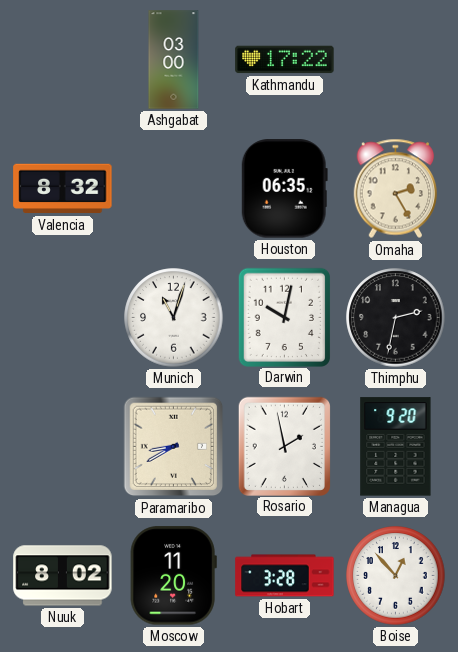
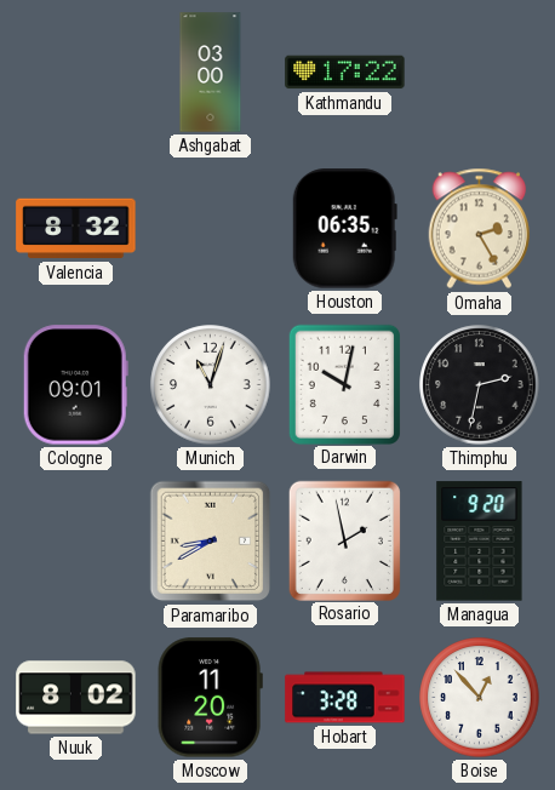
Cologne: none -> 09:01 (75, 385)
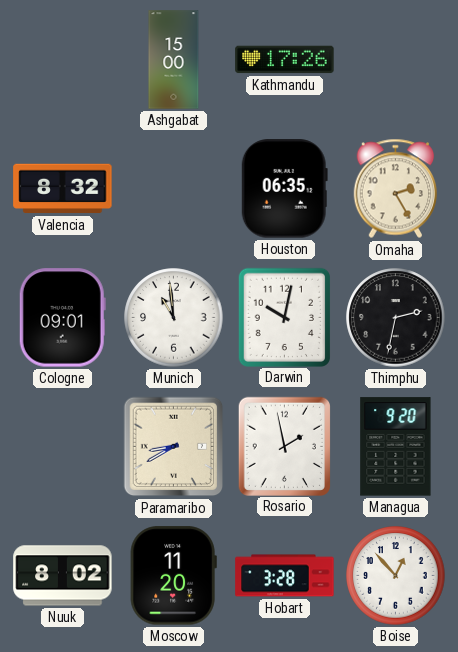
Ashgabat: 03:00 -> 15:00 (174, 60)
Kathmandu: 17:22 -> 17:26 (285, 60)
Munich: 11:03 -> 10:59 (174, 318)
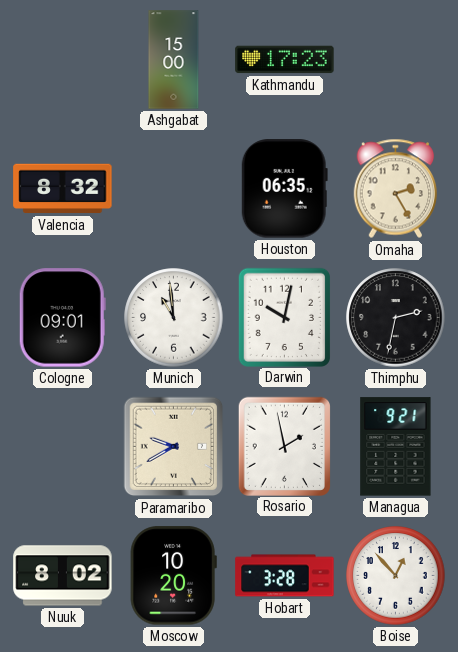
Kathmandu: 17:26 -> 17:23 (285, 60)
Paramaribo: 8:40 -> 9:40 (174, 447)
Managua: 9:20 -> 9:21 (396, 447)
Moscow: 11:20 -> 10:20 (173, 576)
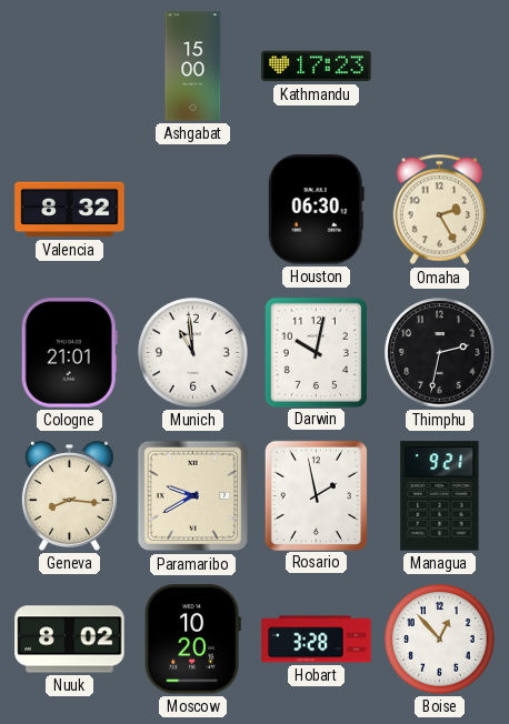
Houston: 06:35 -> 06:30 (316, 210)
Cologne: 09:01 -> 21:01 (69, 353)
Geneva: none -> 8:16 (69, 495)
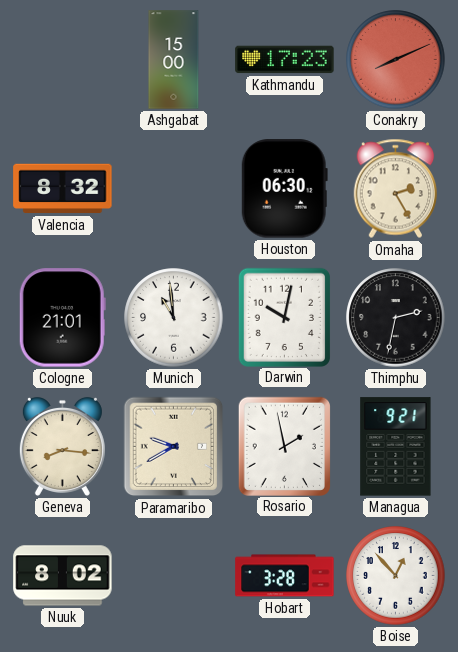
Conakry: none -> 8:11 (396, 60)
Moscow: 10:20 -> none (192, 640)
